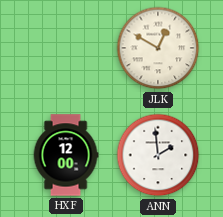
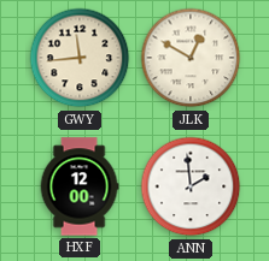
GWY: none -> 11:44 (80, 58)
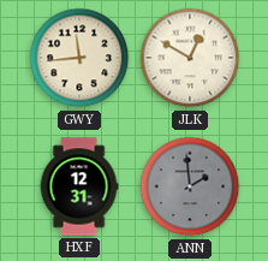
HXF: 12:00 -> 12:31 (79, 186)
ANN dial: white -> grey (190, 186)
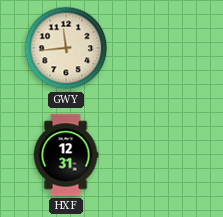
JLK: 12:50 -> none (190, 58)
ANN: 1:59 -> none (190, 186)
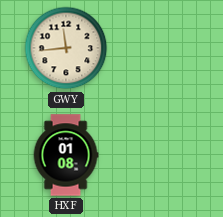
HXF: 12:31 -> 01:08 (66, 155)
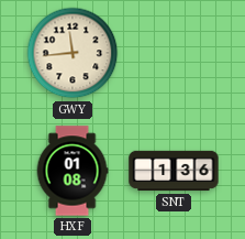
SNT: none -> 1:36 (174, 171)
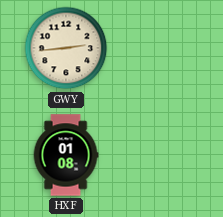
GWY: 11:44 -> 2:44 (66, 48)
SNT: 1:36 -> none (174, 171)
